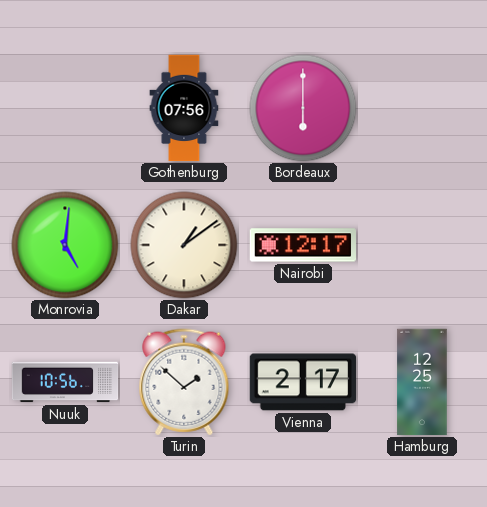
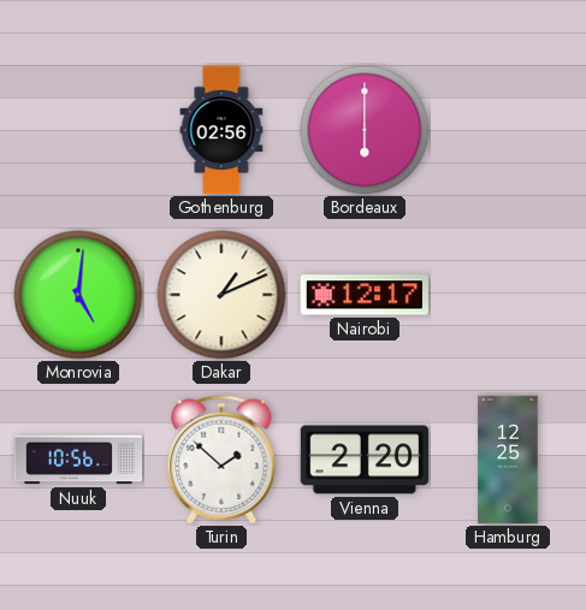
Gothenburg: 07:56 -> 02:56 (221, 130)
Dakar: 1:09 -> 1:11 (221, 295)
Vienna: 2:17 -> 2:20 (365, 460)
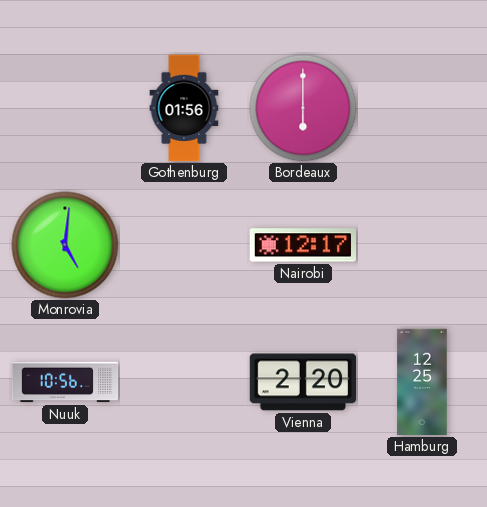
Gothenburg: 02:56 -> 01:56 (184, 108)
Dakar: 1:11 -> none (221, 295)
Turin: 1:52 -> none (221, 460)
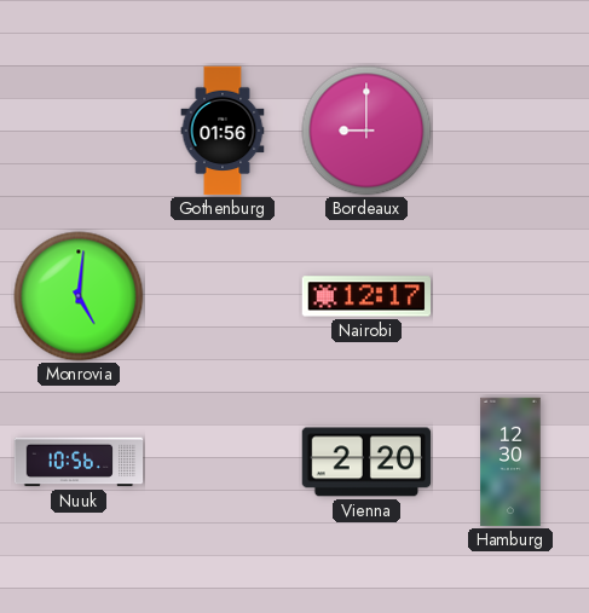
Bordeaux: 6:00 -> 9:00 (366, 131)
Hamburg: 12:25 -> 12:30 (510, 462)
